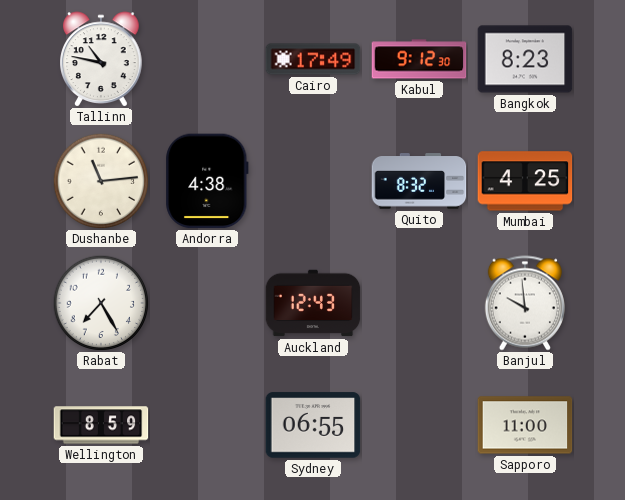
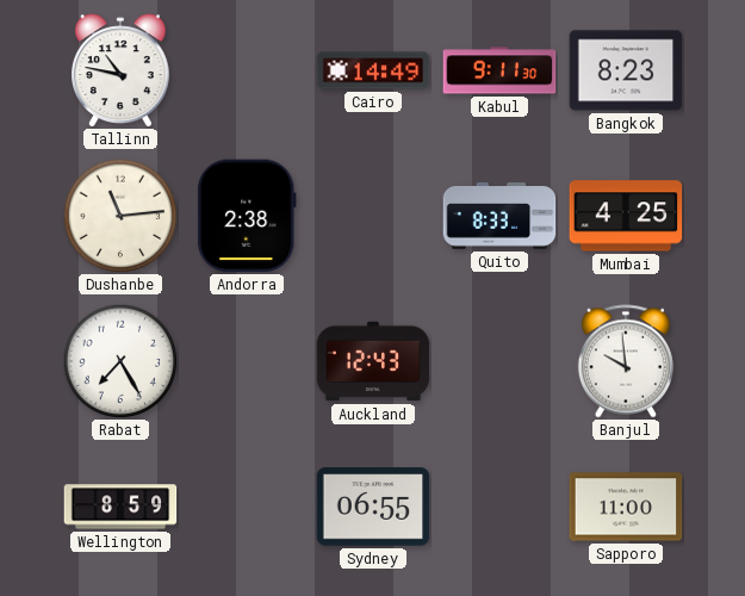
Cairo: 17:49 -> 14:49 (373, 70)
Kabul: 9:12 -> 9:11 (499, 70)
Andorra: 4:38 -> 2:38 (247, 216)
Quito: 8:32 -> 8:33 (499, 216)
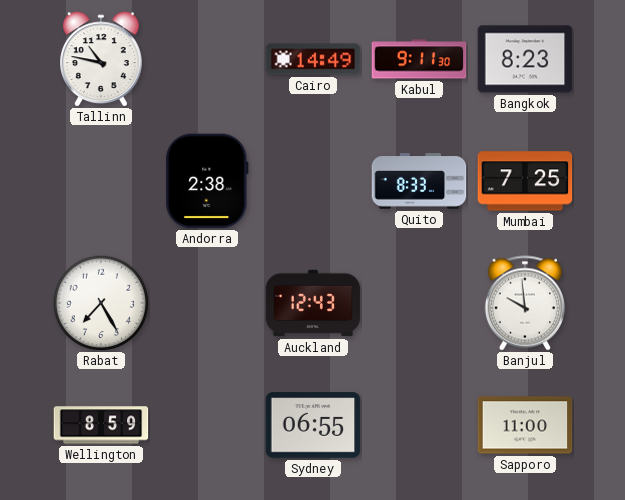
Dushanbe: 11:14 -> none (120, 216)
Mumbai: 4:25 -> 7:25 (525, 181)
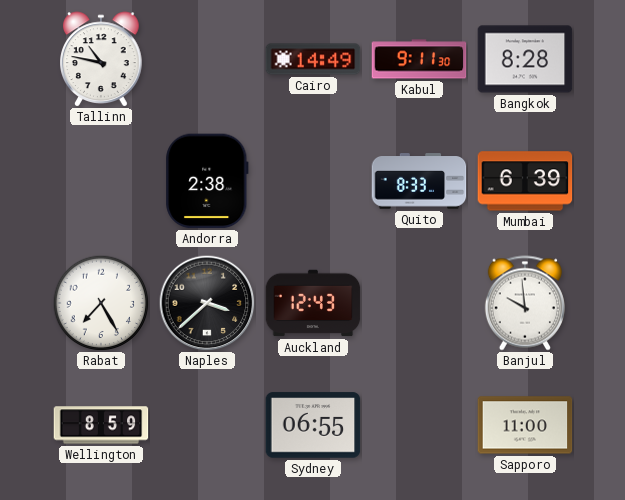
Bangkok: 8:23 -> 8:28 (525, 59)
Mumbai: 7:25 -> 6:39 (525, 181)
Naples: none -> 3:38 (207, 303)
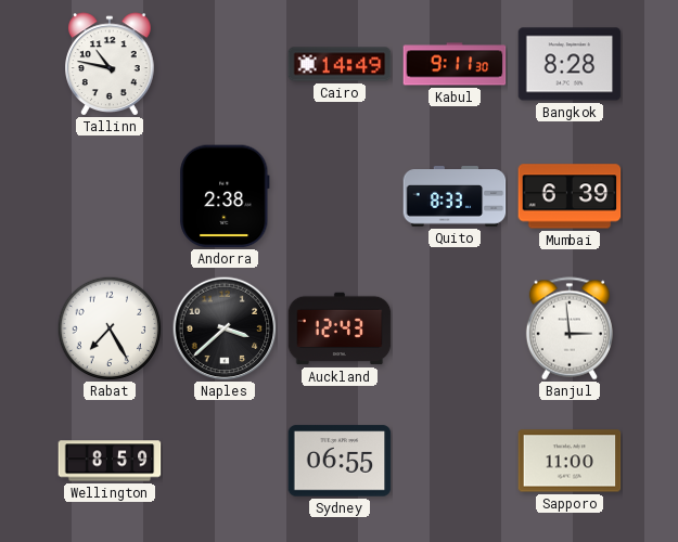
Banjul: 9:59 -> 2:59 (570, 328)
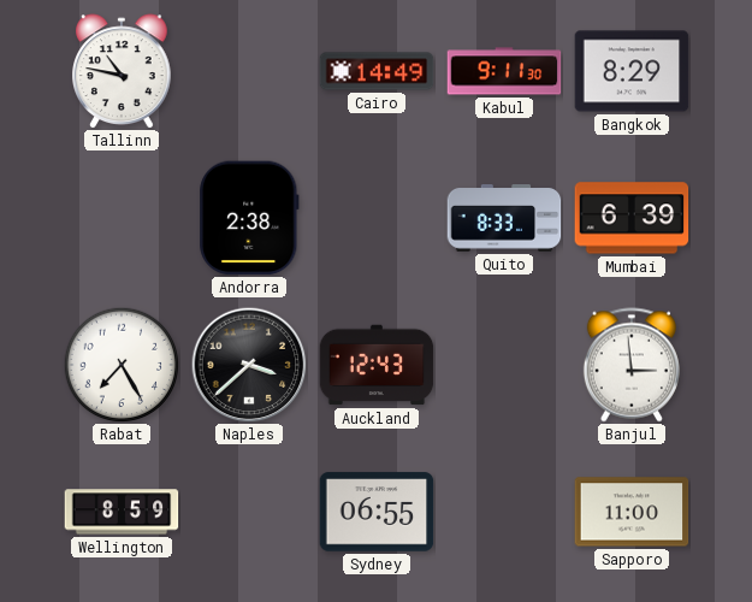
Bangkok: 8:28 -> 8:29 (632, 71)
